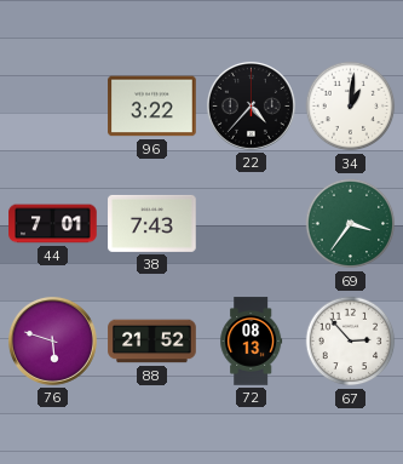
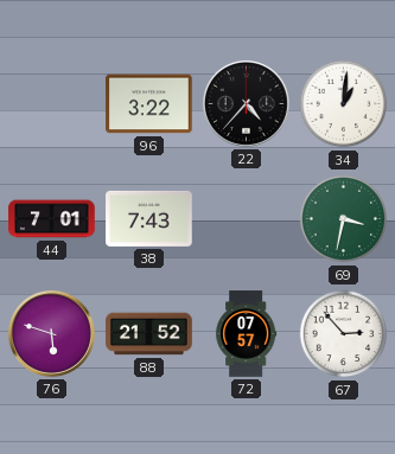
69: 3:36 -> 3:32 (344, 219)
72: 08:13 -> 07:57 (247, 334)
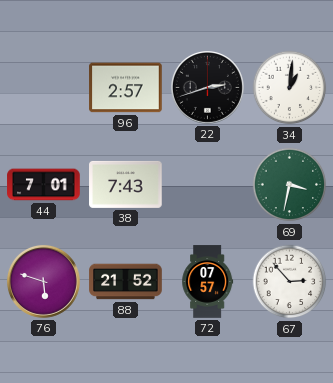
96: 3:22 -> 2:57 (126, 88)
22: 4:37 -> 2:42 (207, 87)
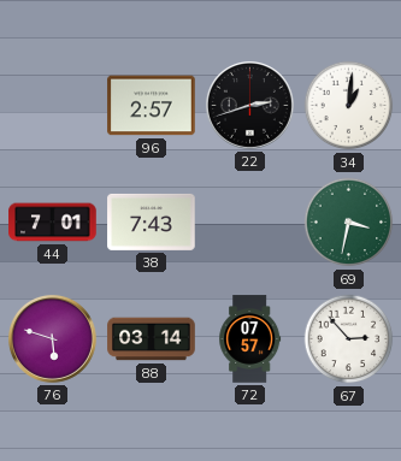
88: 21:52 -> 03:14 (152, 339)
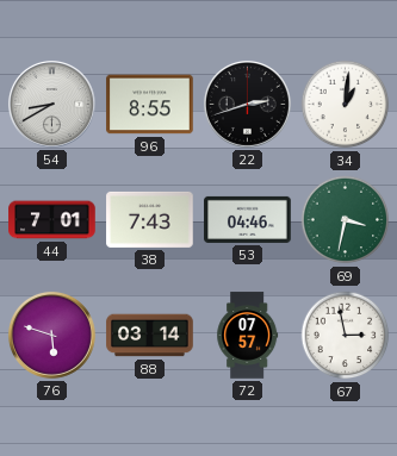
54: none -> 8:40 (51, 104)
96: 2:57 -> 8:55 (150, 105)
53: none -> 04:46 (248, 219)
67: 2:53 -> 2:58 (346, 336)
